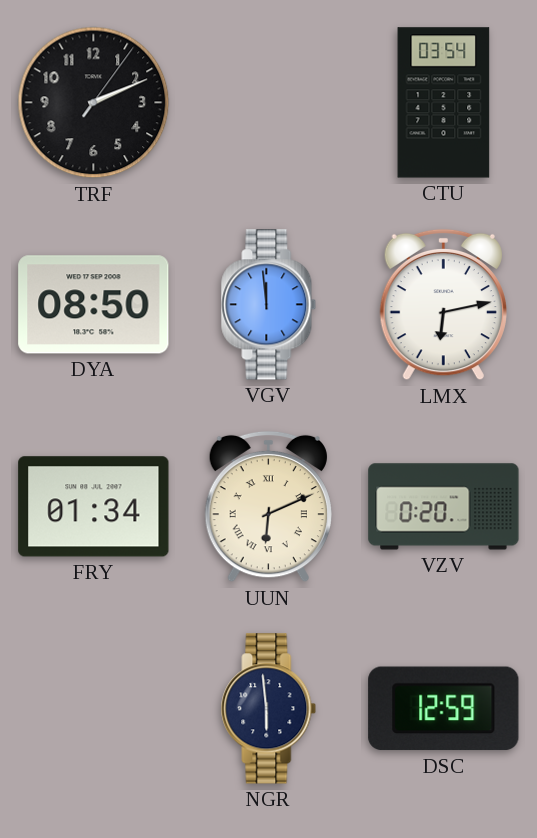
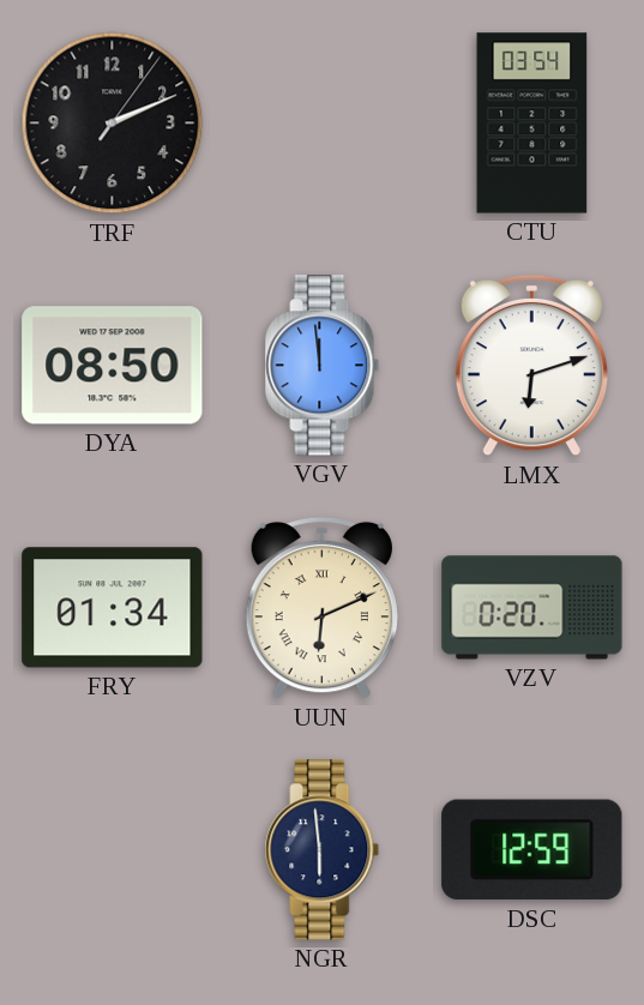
LMX: 6:13 -> 6:12 (531, 366)
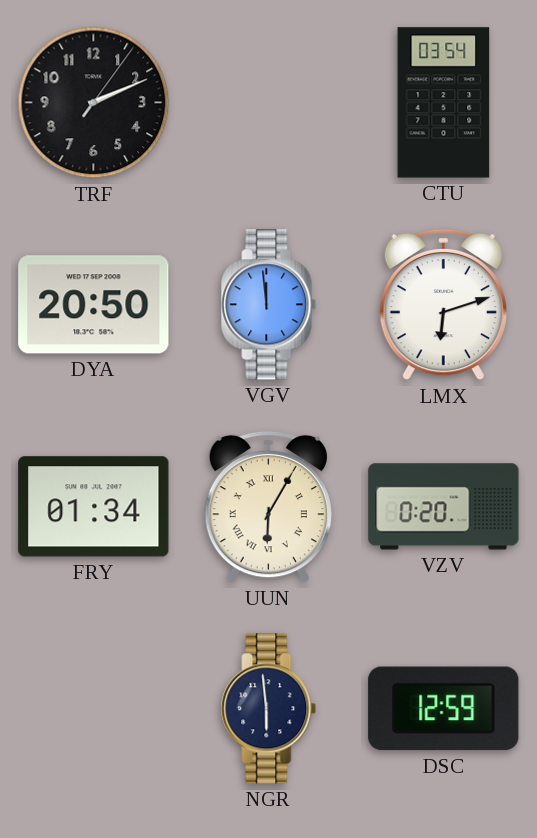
DYA: 08:50 -> 20:50 (94, 305)
UUN: 6:11 -> 6:05 (268, 507)
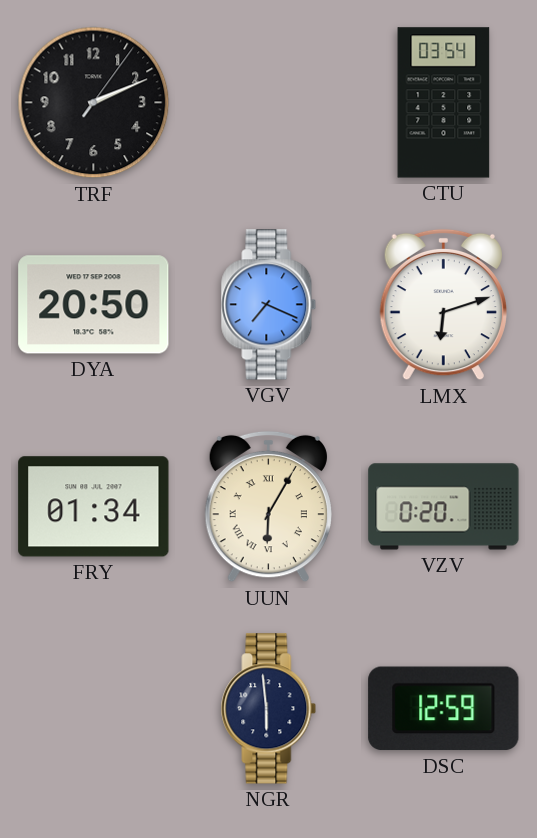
VGV: 11:59 -> 7:19 (269, 305)
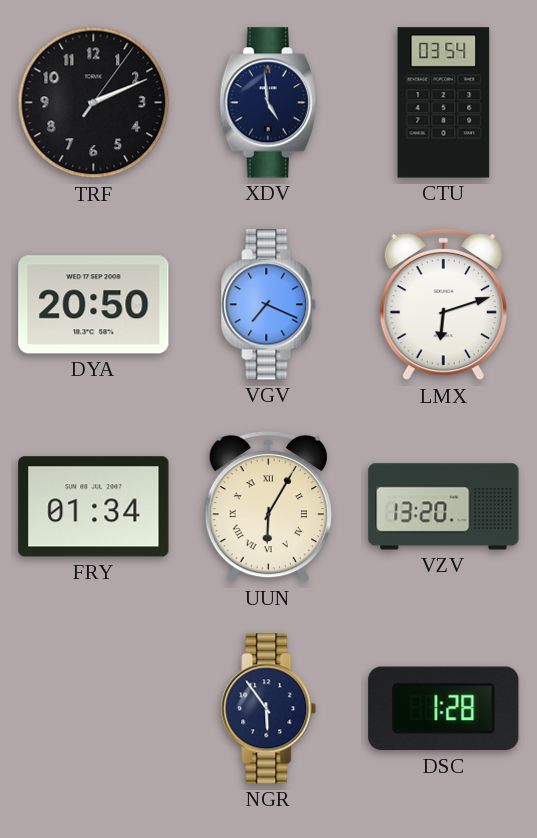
XDV: none -> 4:59 (268, 103)
VZV: 0:20 -> 13:20 (444, 507)
NGR: 5:59 -> 5:54 (269, 709)
DSC: 12:59 -> 1:28 (444, 709)
